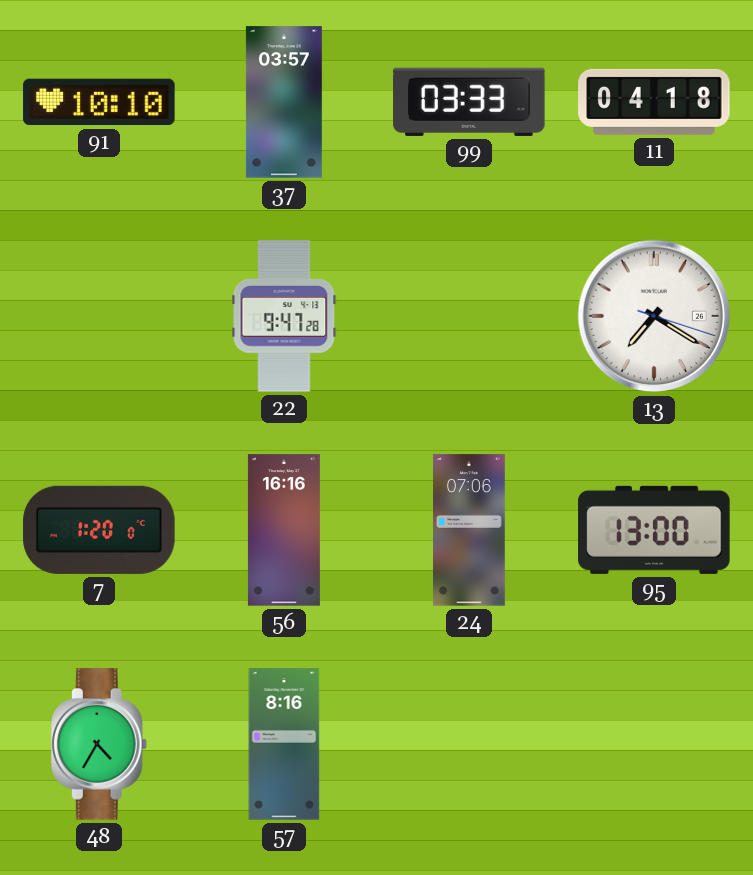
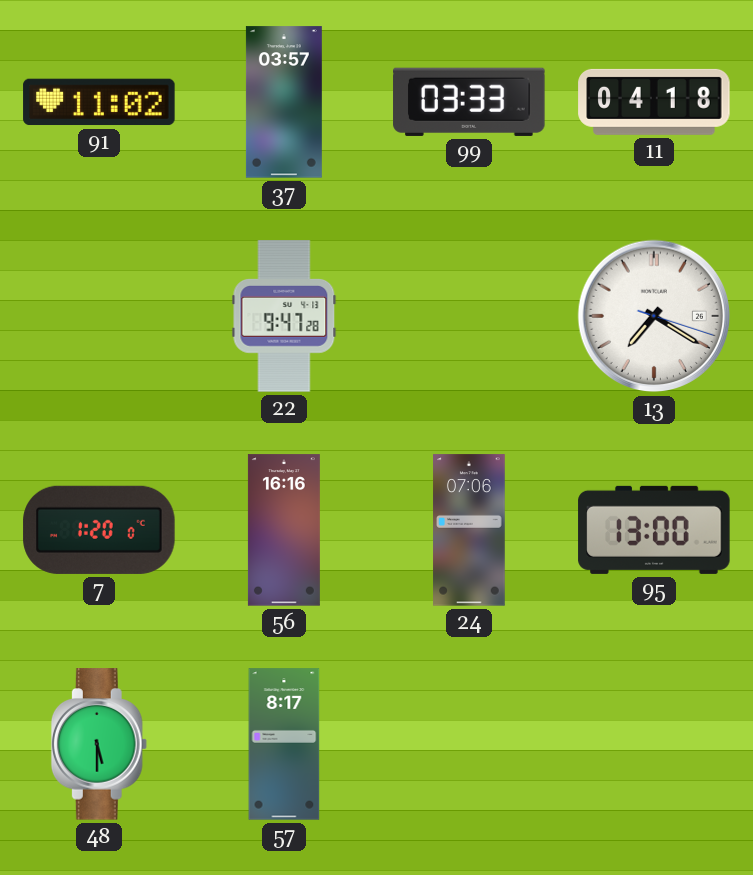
91: 10:10 -> 11:02 (99, 102)
48: 4:35 -> 5:30 (99, 744)
57: 8:16 -> 8:17 (284, 744)
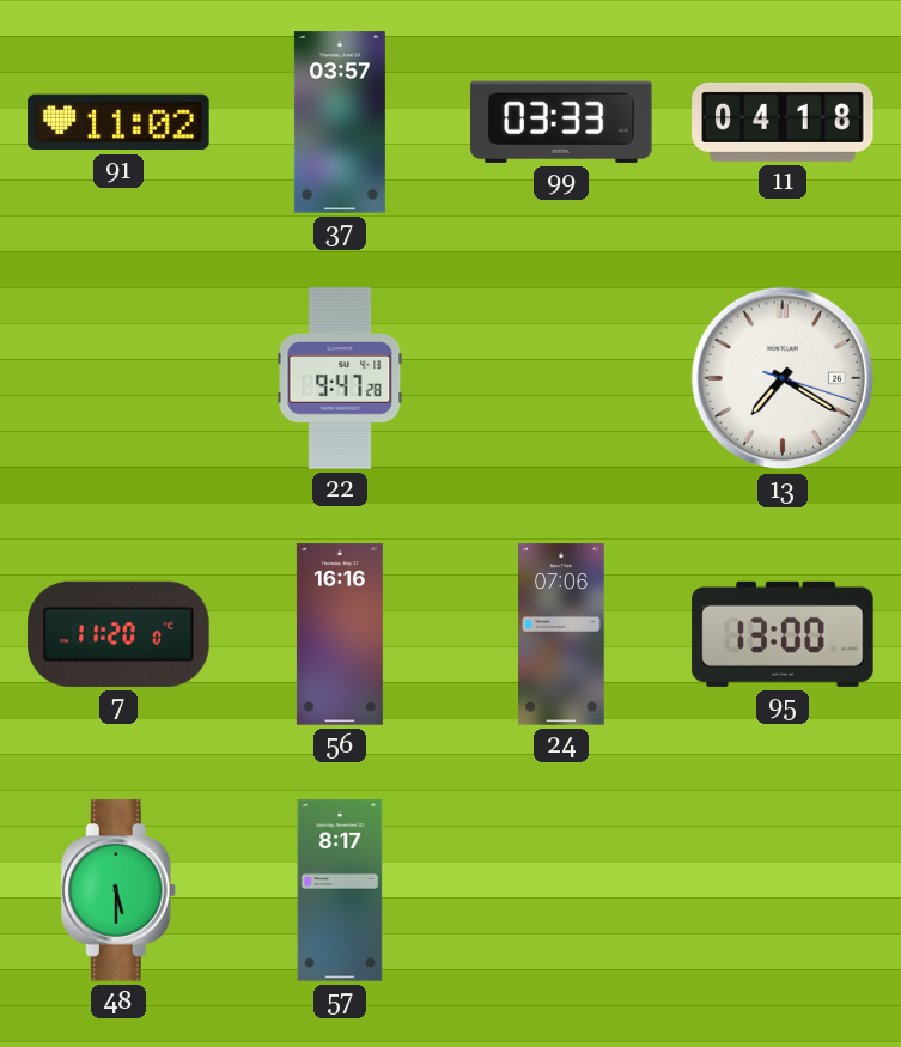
7: 1:20 -> 11:20 (118, 634)
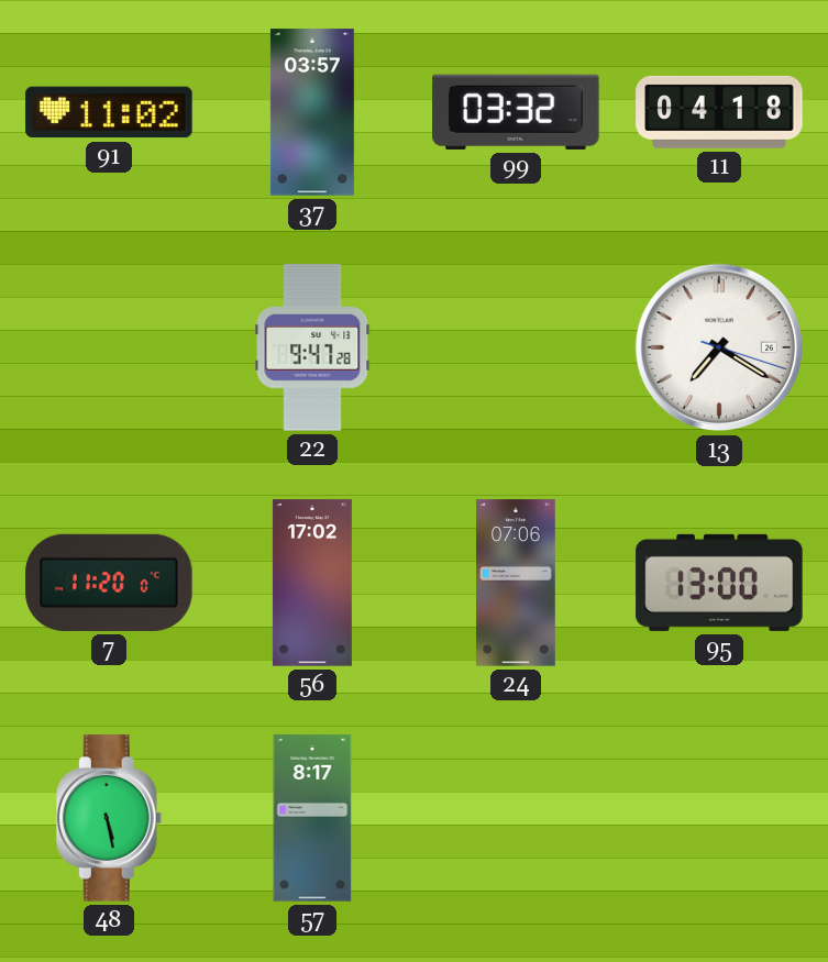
99: 03:33 -> 03:32 (516, 112)
56: 16:16 -> 17:02 (312, 583)
48: 5:30 -> 5:28 (109, 818)
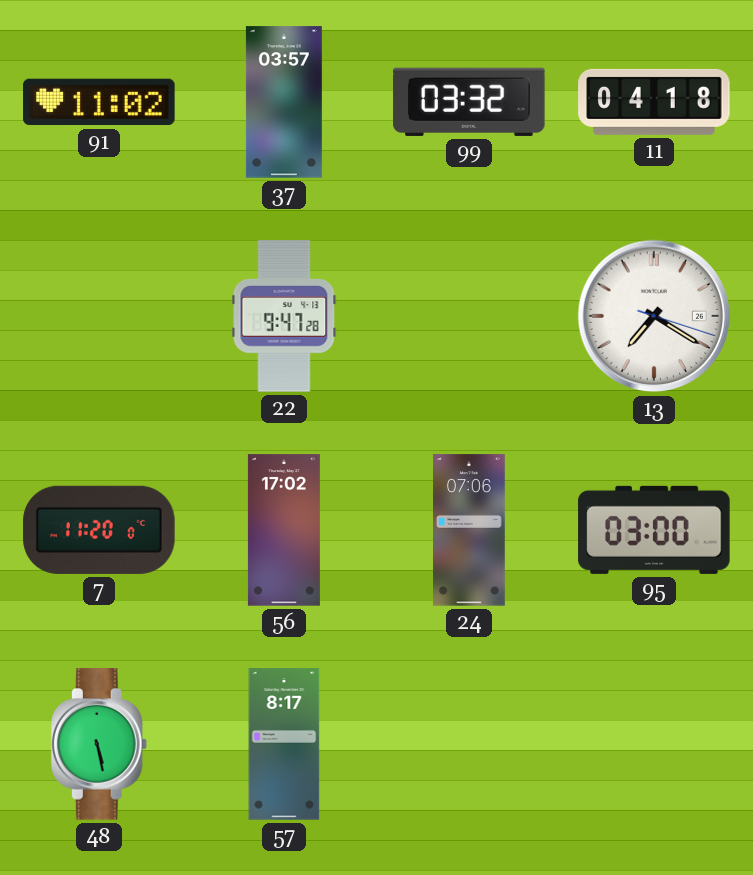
95: 13:00 -> 03:00 (654, 530)
